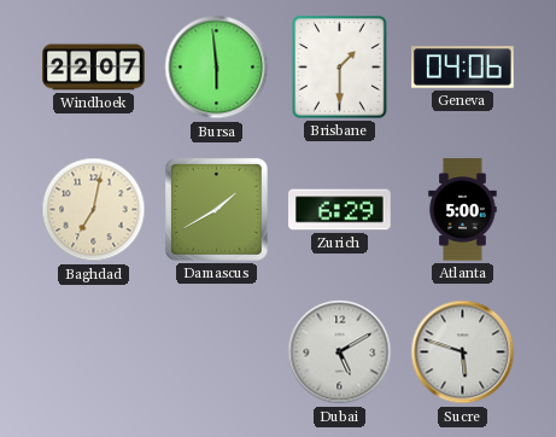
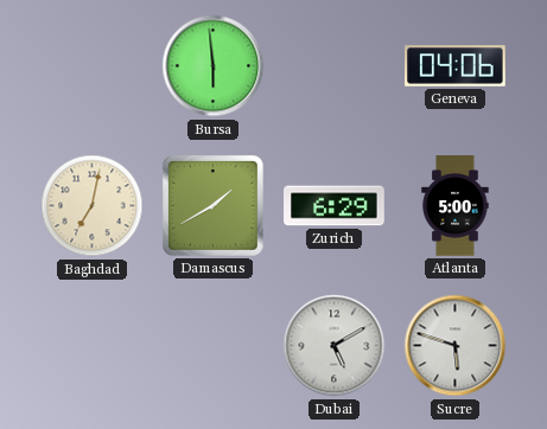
Windhoek: 22:07 -> none (94, 68)
Brisbane: 1:30 -> none (340, 68)
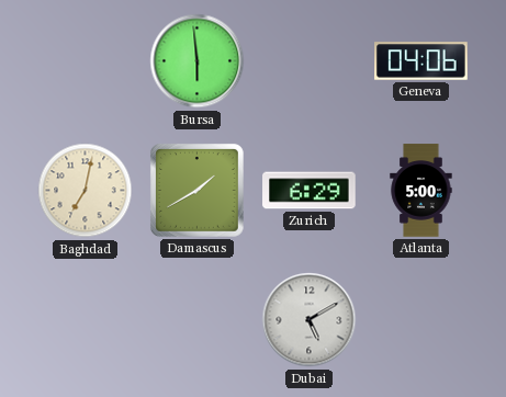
Sucre: 5:48 -> none (456, 346)
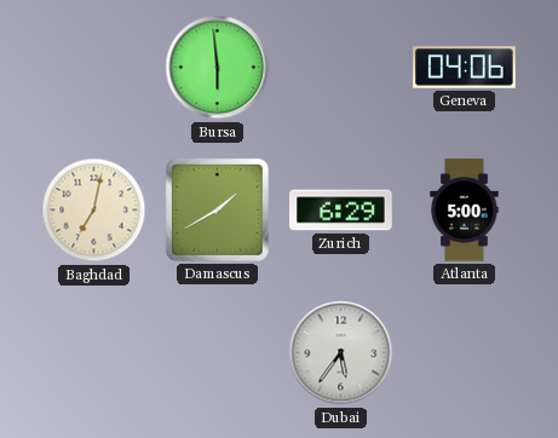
Dubai: 5:10 -> 5:36 (341, 353)
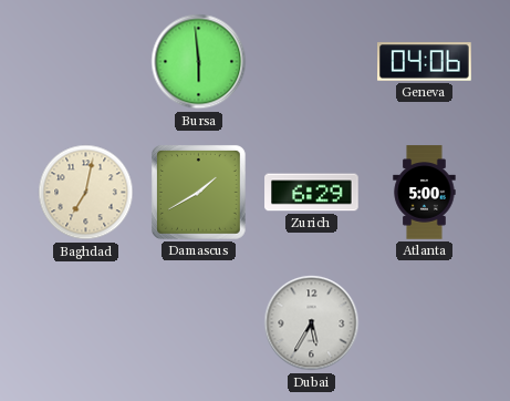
Dubai: 5:36 -> 5:35 (312, 323)
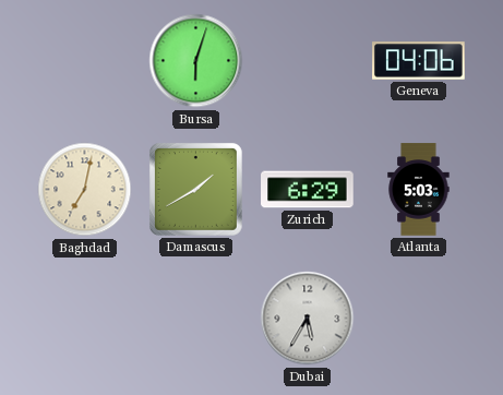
Bursa: 5:59 -> 6:03 (196, 61)
Atlanta: 5:00 -> 5:03 (419, 190)
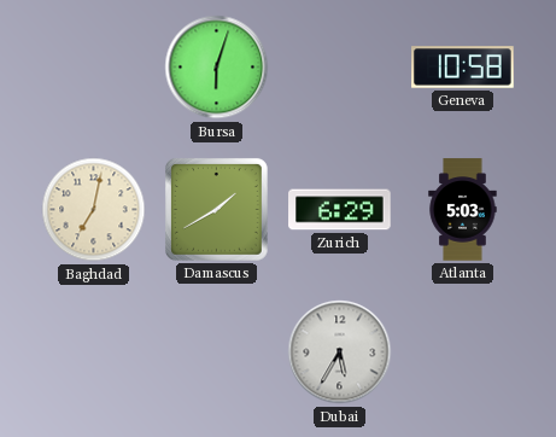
Geneva: 04:06 -> 10:58 (463, 68)
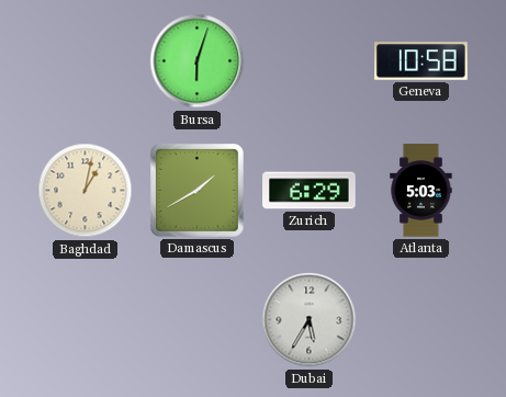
Baghdad: 7:02 -> 1:02 (86, 191)
